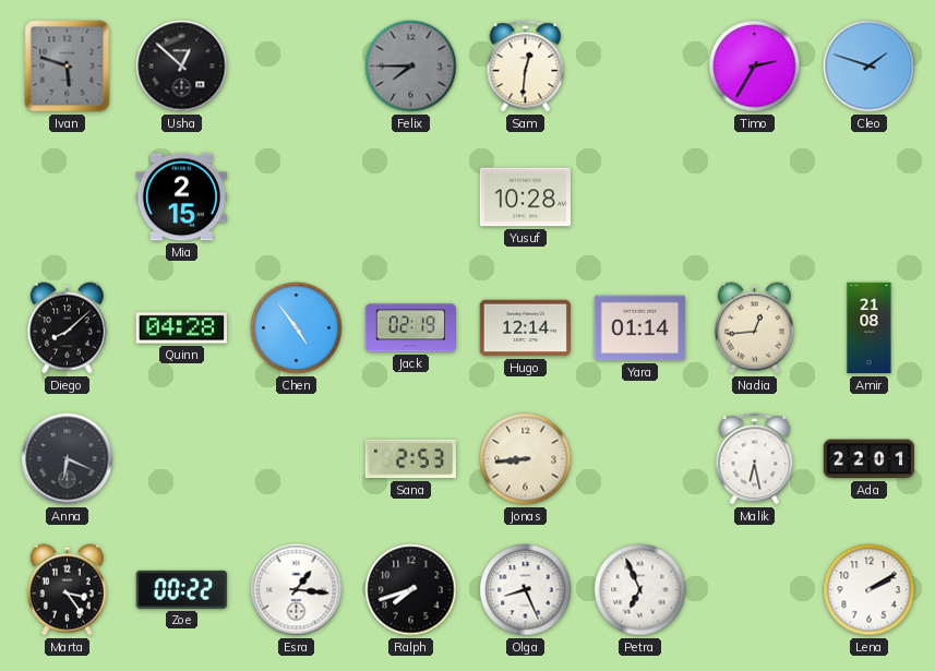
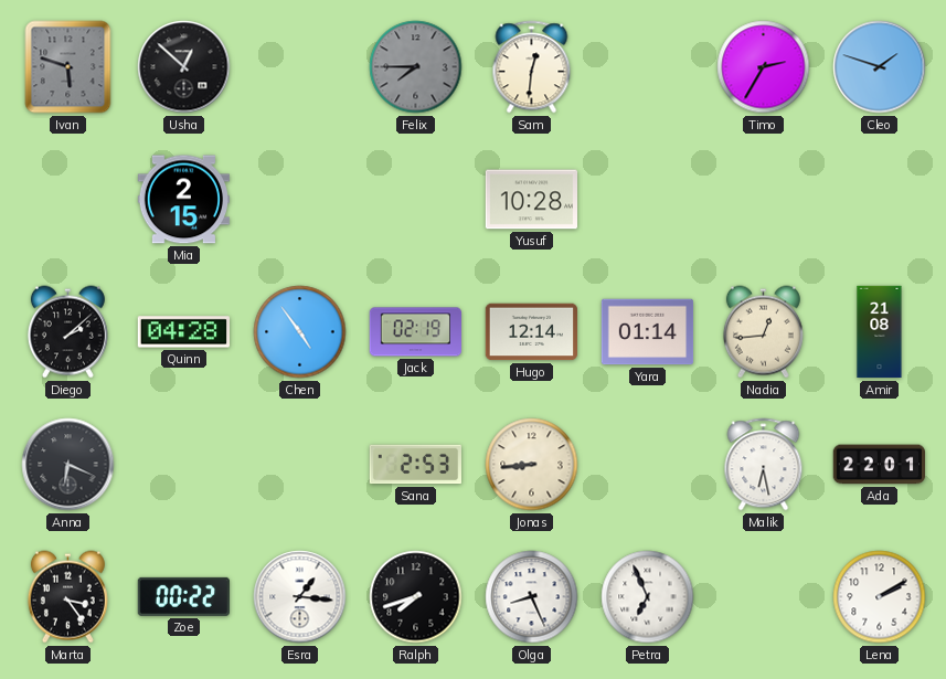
Diego: 8:08 -> 2:08 (67, 332)
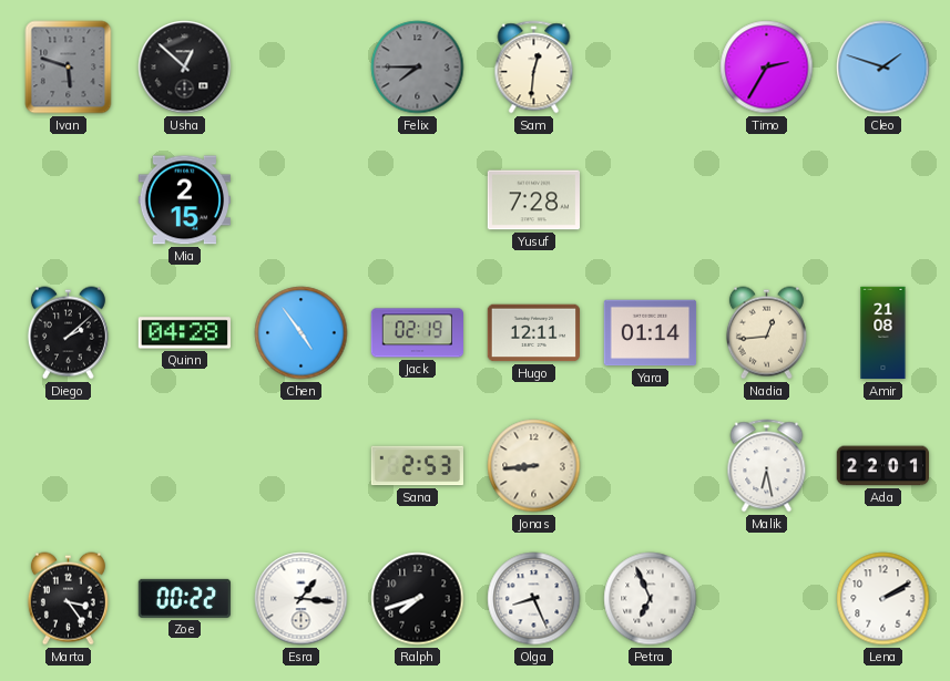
Yusuf: 10:28 -> 7:28 (534, 200)
Hugo: 12:14 -> 12:11 (533, 333)
Anna: 6:19 -> none (68, 465)
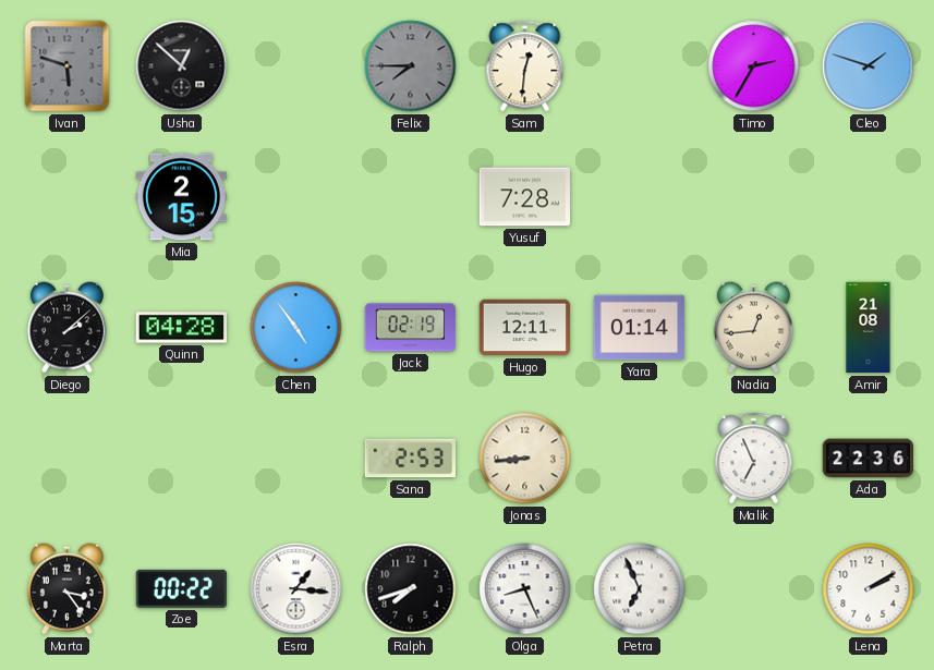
Malik: 6:28 -> 6:56 (754, 459)
Ada: 22:01 -> 22:36 (868, 459)
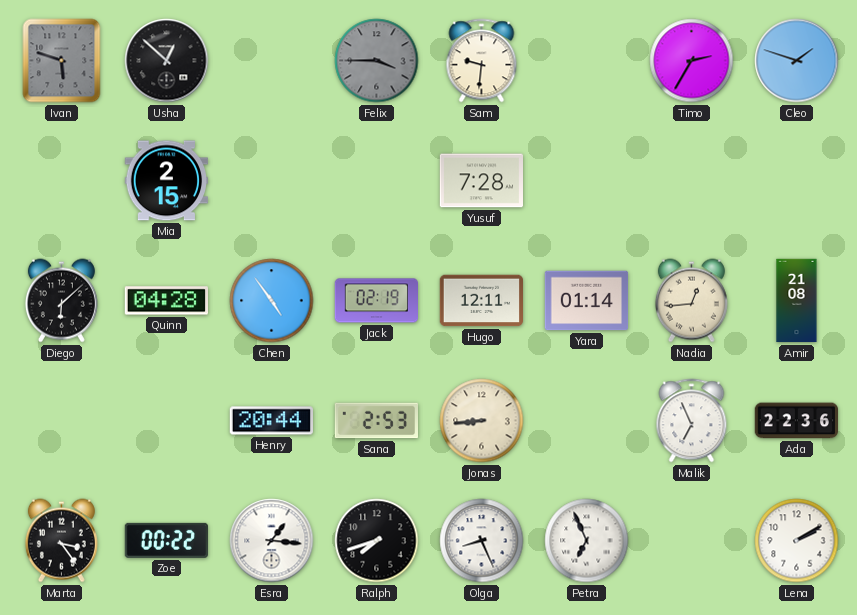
Felix: 7:45 -> 3:45 (377, 61)
Sam: 12:31 -> 9:31 (482, 61)
Diego: 2:08 -> 6:08 (61, 301)
Henry: none -> 20:44 (271, 421)
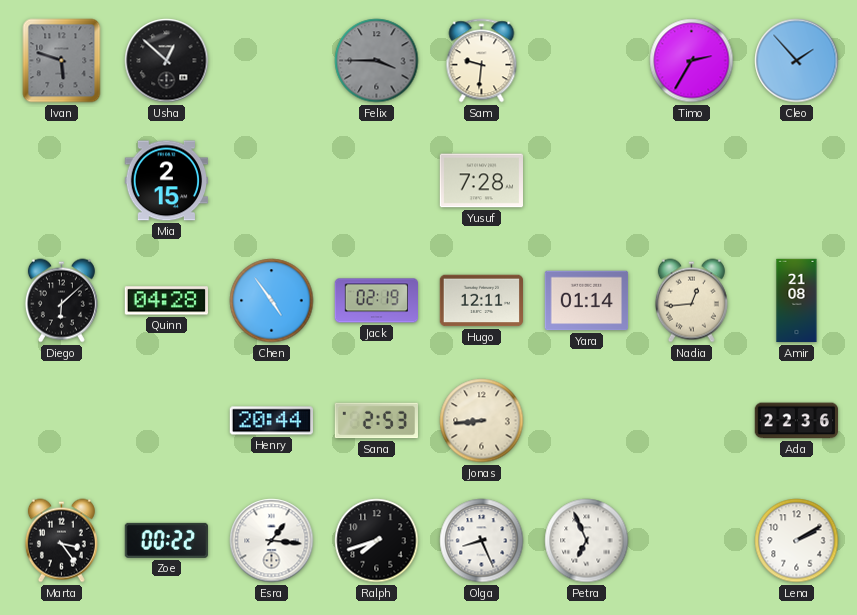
Cleo: 1:48 -> 1:53 (797, 61)
Malik: 6:56 -> none (692, 421)
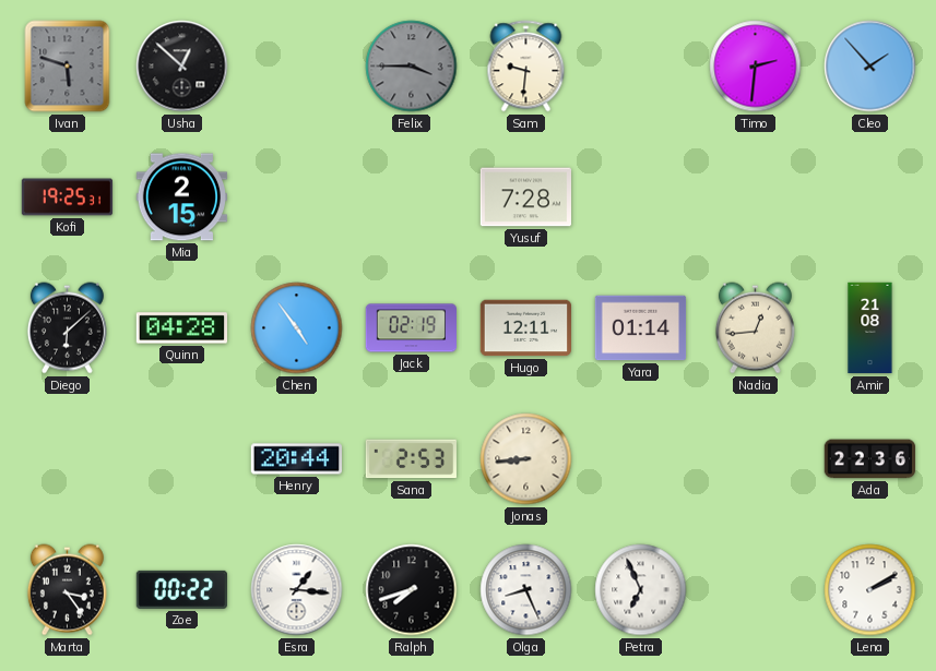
Timo: 2:35 -> 2:31 (756, 67)
Kofi: none -> 19:25 (68, 197)
